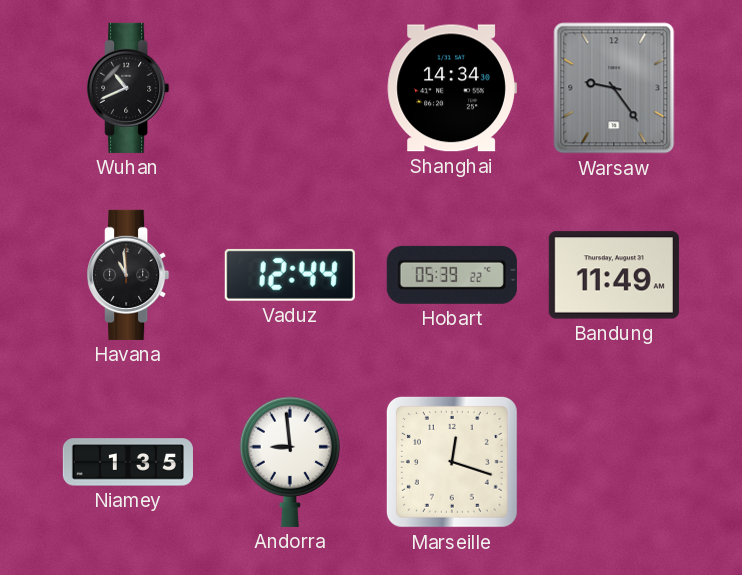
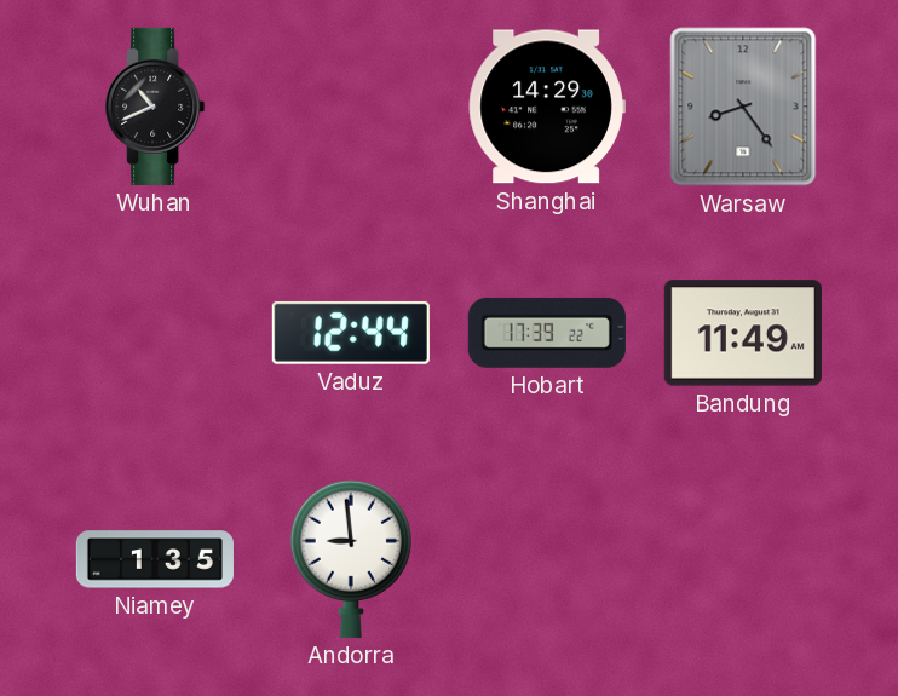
Shanghai: 14:34 -> 14:29 (547, 107)
Warsaw: 9:24 -> 8:24 (743, 107)
Havana: 10:59 -> none (128, 275)
Hobart: 05:39 -> 17:39 (547, 333)
Marseille: 12:18 -> none (452, 462)
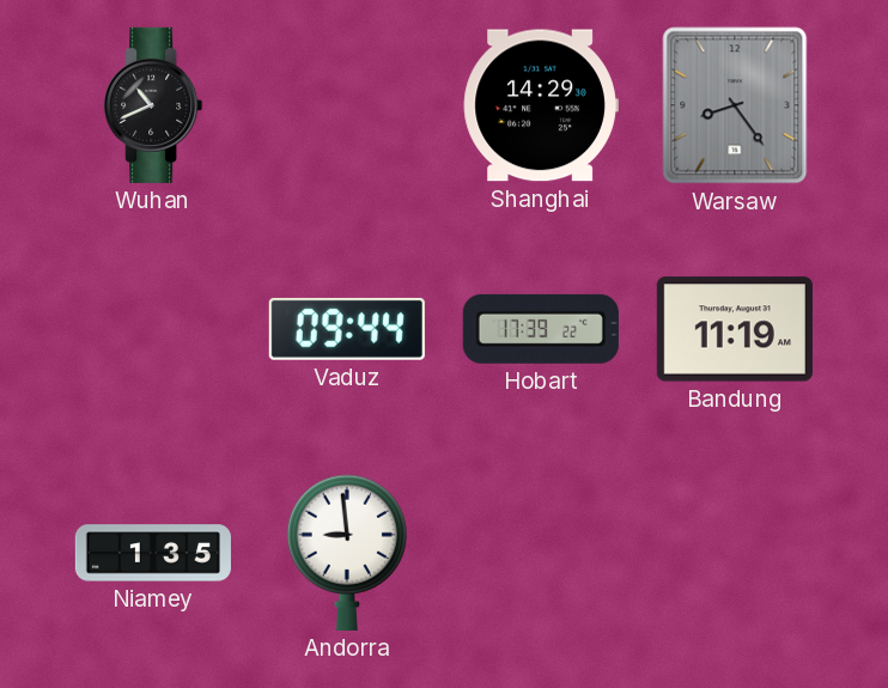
Vaduz: 12:44 -> 09:44 (347, 329)
Bandung: 11:49 -> 11:19 (735, 329)
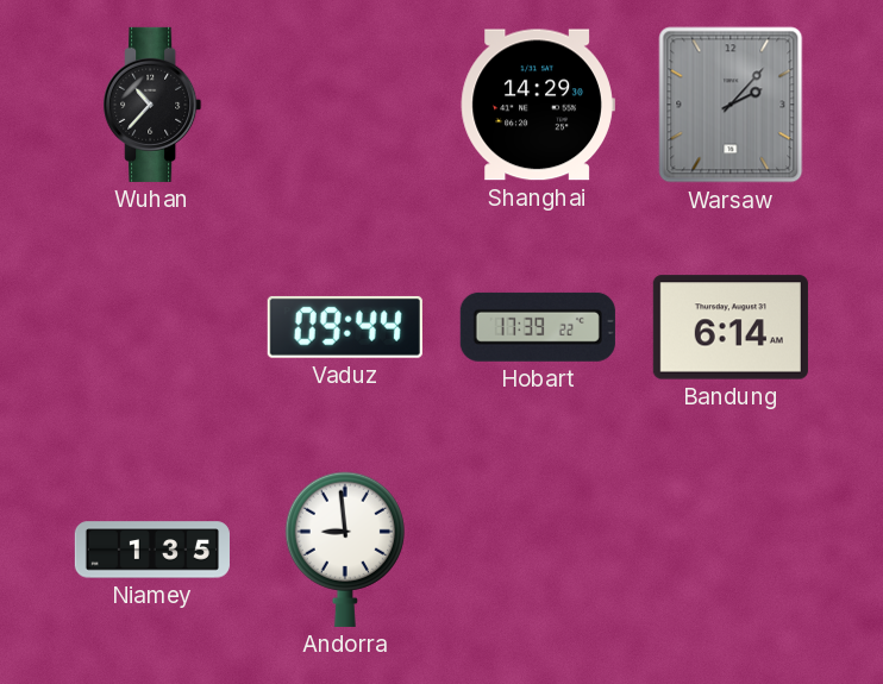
Wuhan: 10:41 -> 10:37 (152, 105)
Warsaw: 8:24 -> 2:07 (731, 105)
Bandung: 11:19 -> 6:14 (731, 327)
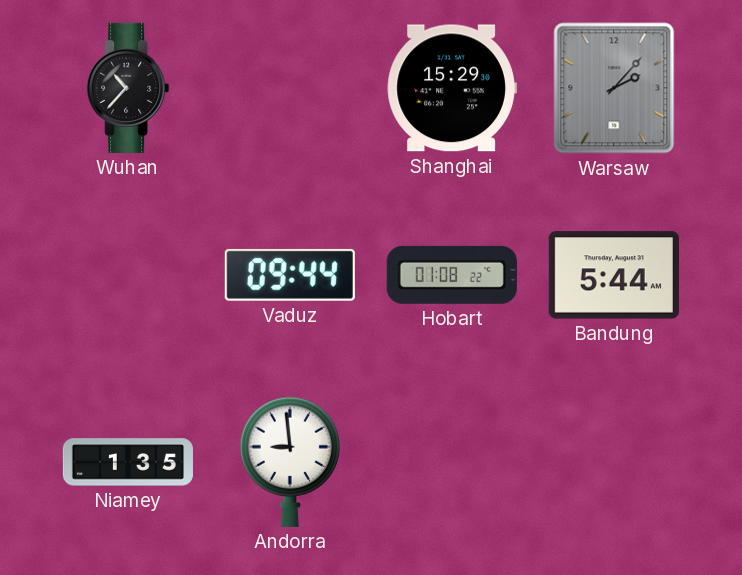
Shanghai: 14:29 -> 15:29 (452, 88)
Hobart: 17:39 -> 01:08 (452, 275)
Bandung: 6:14 -> 5:44 (614, 275)
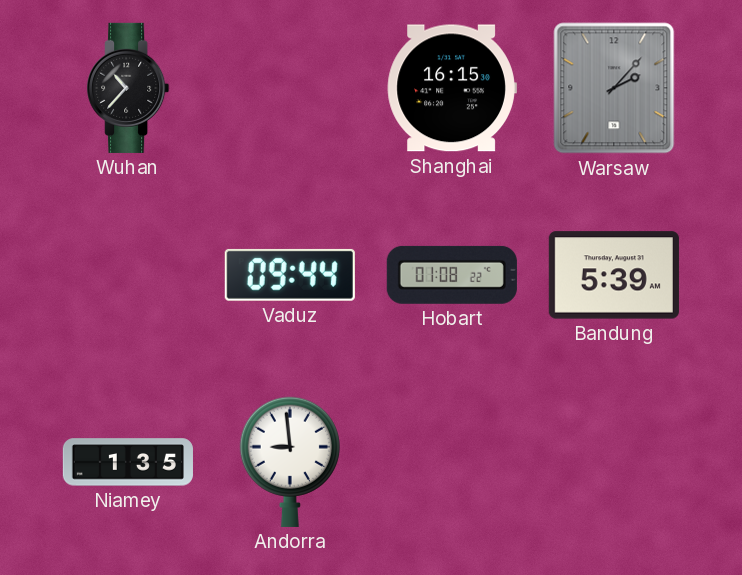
Shanghai: 15:29 -> 16:15 (452, 88)
Bandung: 5:44 -> 5:39 (614, 275)
